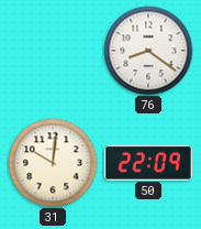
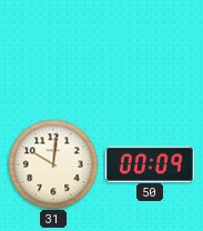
76: 8:21 -> none (148, 51)
50: 22:09 -> 00:09 (150, 163)
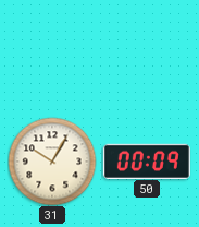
31: 10:01 -> 10:05 (52, 162)
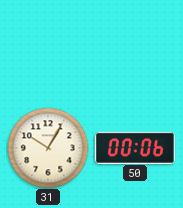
50: 00:09 -> 00:06 (135, 147)
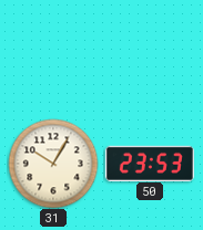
50: 00:06 -> 23:53 (150, 163)
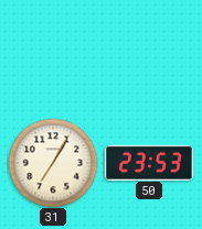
31: 10:05 -> 7:05 (53, 163)
